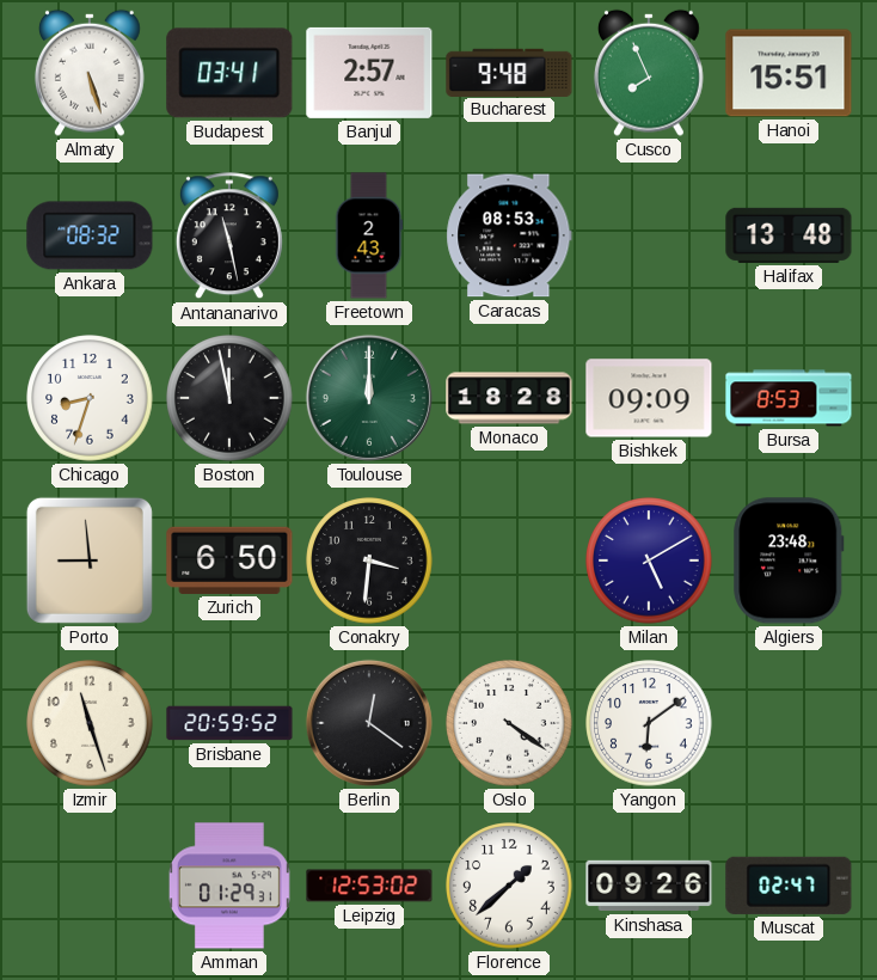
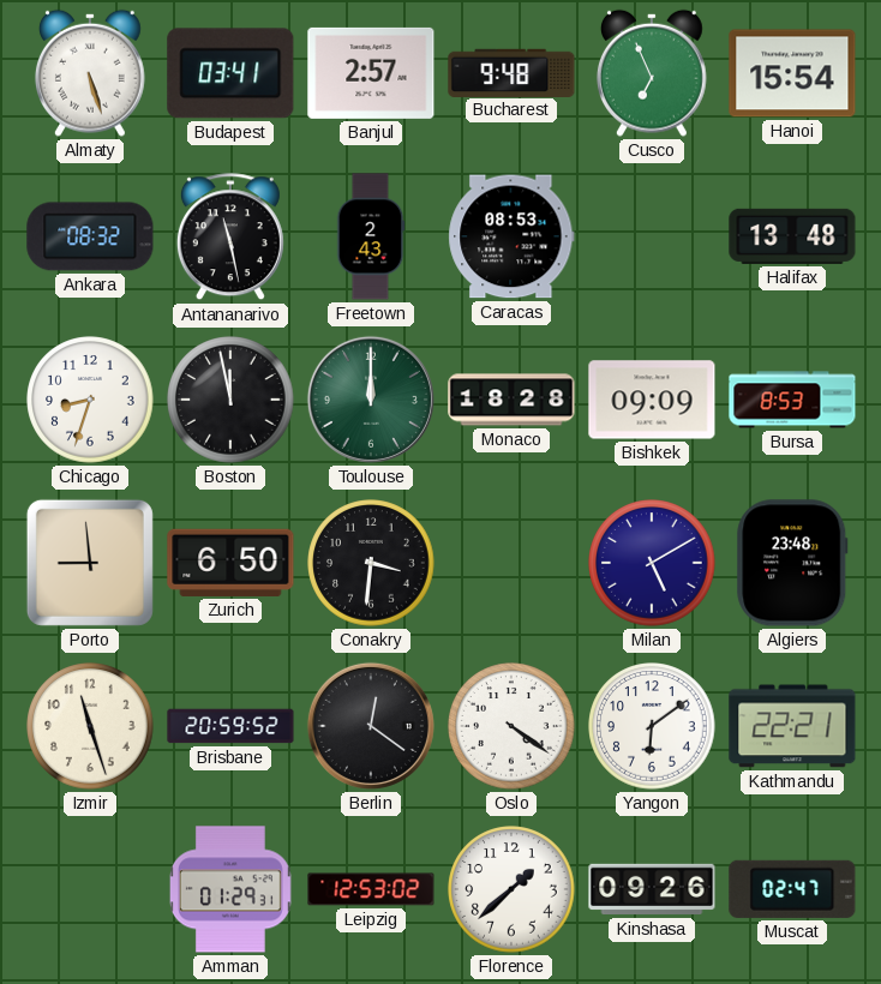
Cusco: 7:56 -> 6:56 (652, 73)
Hanoi: 15:51 -> 15:54 (792, 73)
Kathmandu: none -> 22:21 (792, 726)
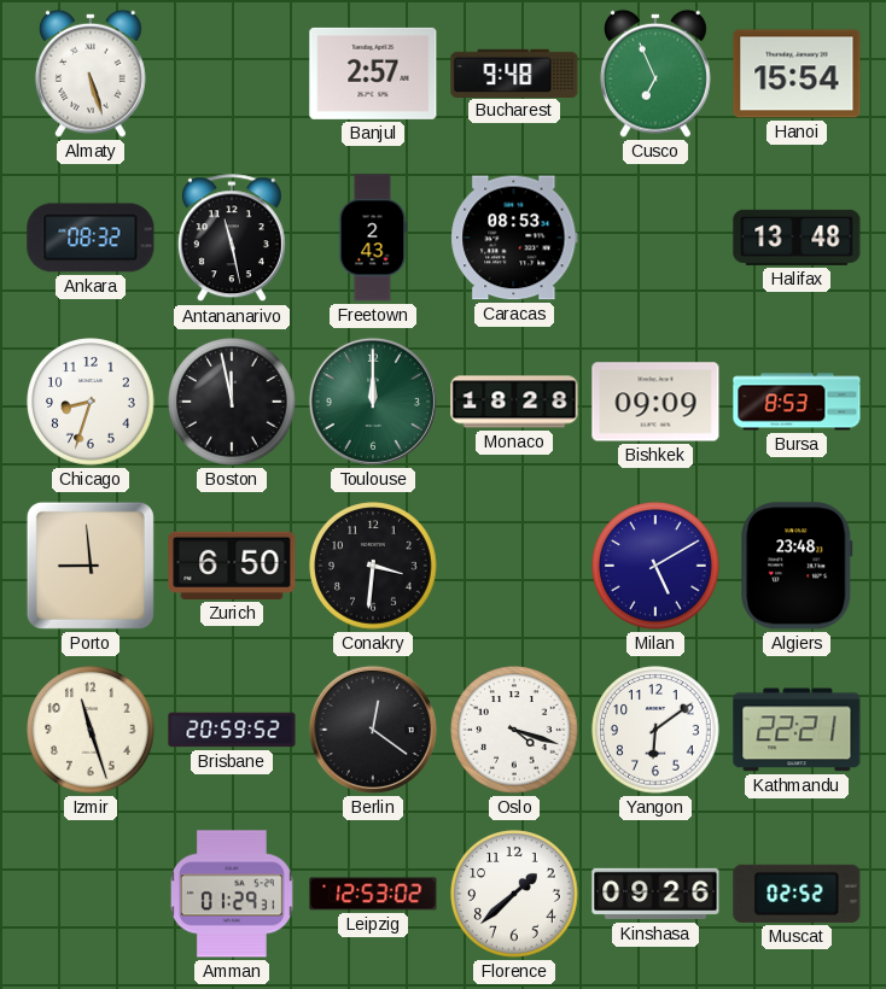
Budapest: 03:41 -> none (230, 73)
Oslo: 4:21 -> 4:18 (514, 730)
Muscat: 02:47 -> 02:52 (797, 894)
